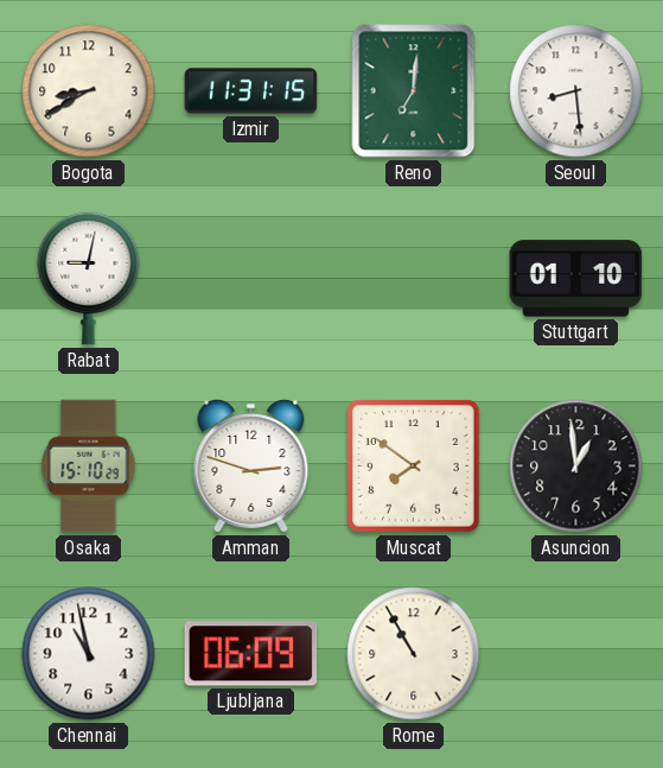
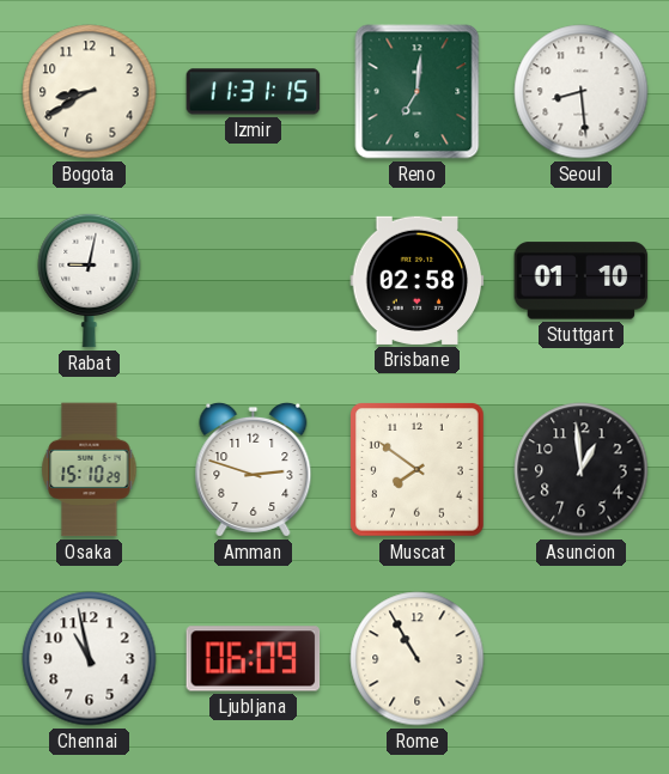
Brisbane: none -> 02:58 (418, 280)
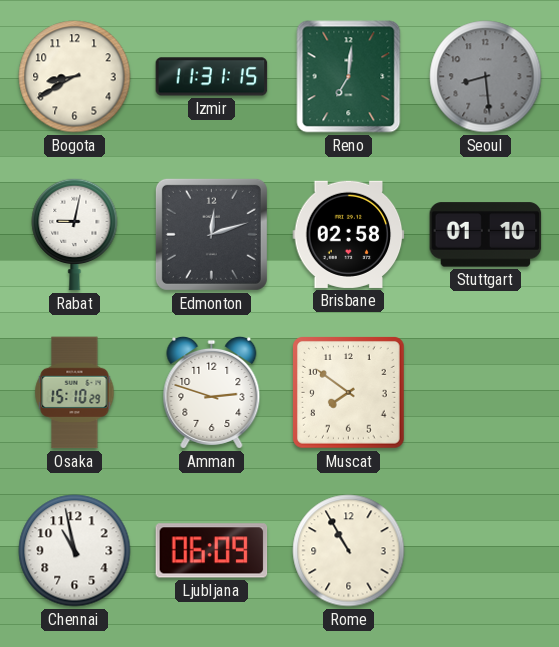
Seoul dial: white -> grey (486, 77)
Edmonton: none -> 12:12 (211, 234)
Asuncion: 12:59 -> none (582, 470)
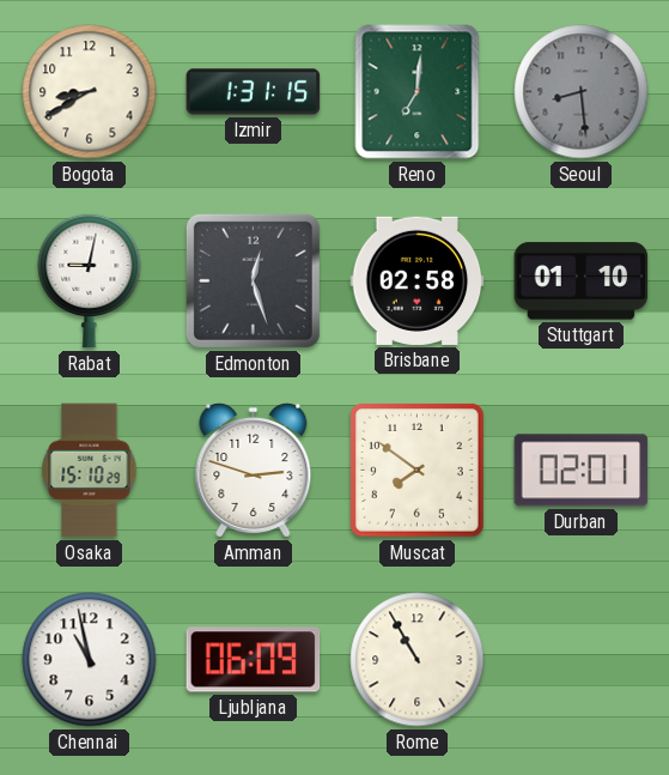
Izmir: 11:31 -> 1:31 (254, 92)
Edmonton: 12:12 -> 12:27 (253, 280)
Durban: none -> 02:01 (582, 471)
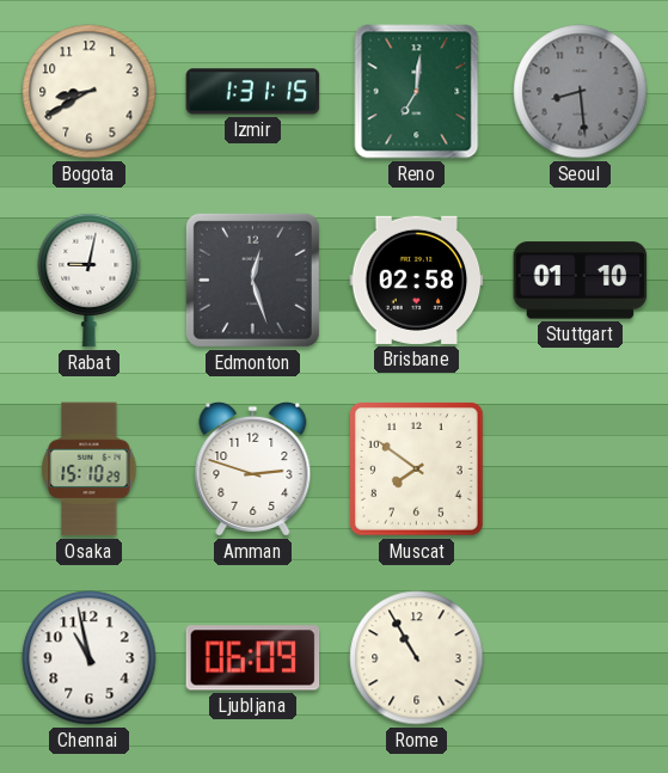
Durban: 02:01 -> none (582, 471)
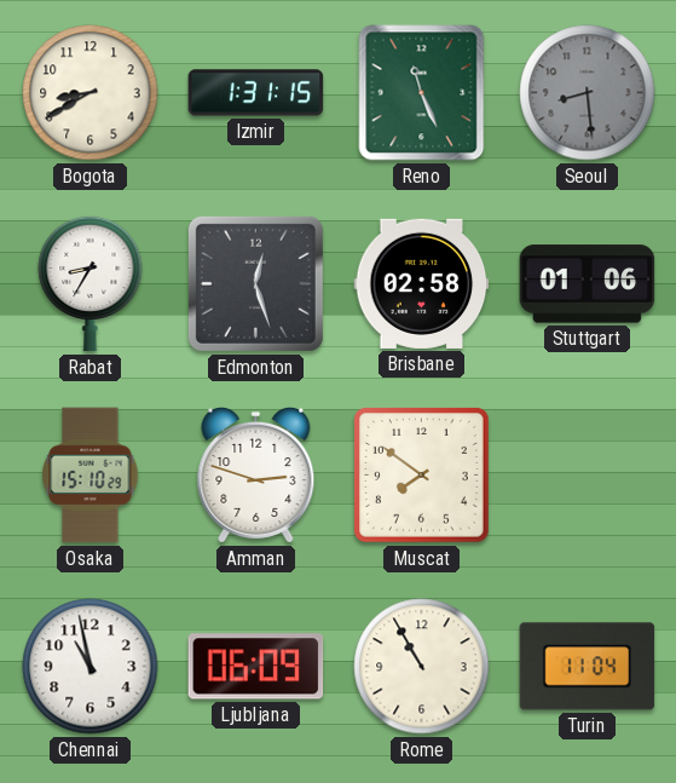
Reno: 7:01 -> 11:26 (422, 93)
Rabat: 9:02 -> 8:35 (91, 283)
Stuttgart: 01:10 -> 01:06 (588, 284)
Turin: none -> 11:04 (588, 667)
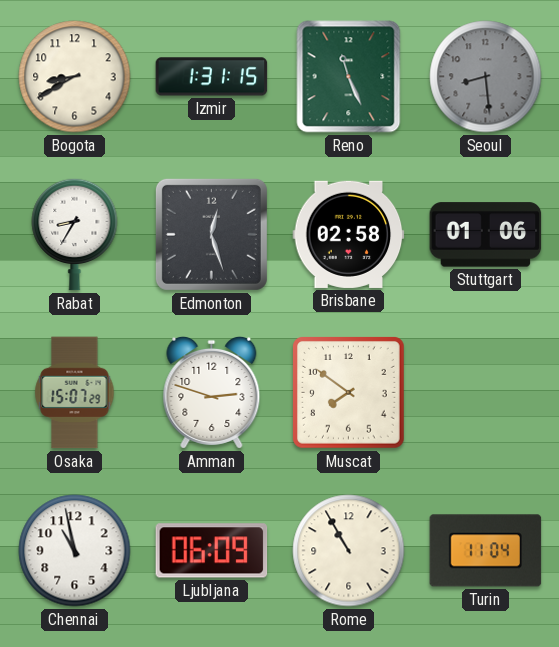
Osaka: 15:10 -> 15:07 (75, 393)
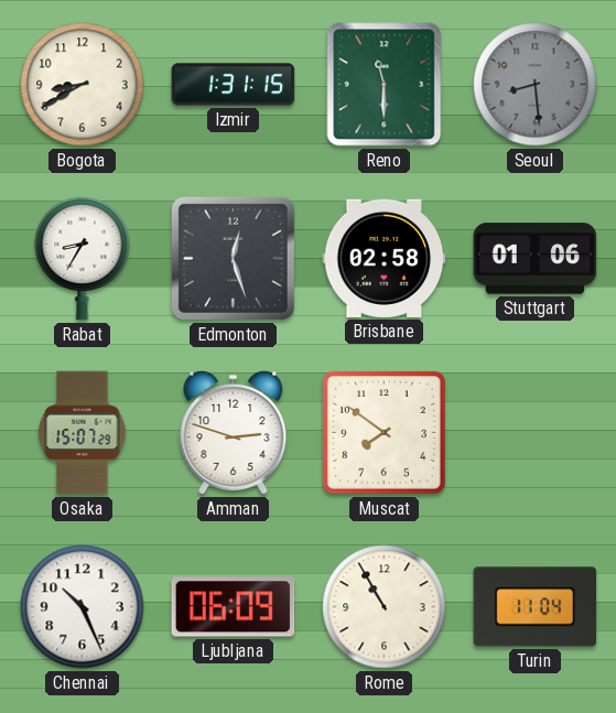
Reno: 11:26 -> 11:30 (385, 85)
Chennai: 10:58 -> 10:26 (83, 607)
